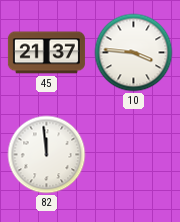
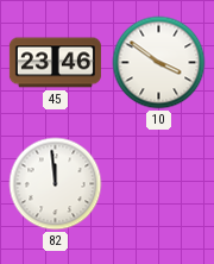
45: 21:37 -> 23:46 (55, 63)
10: 3:46 -> 3:51 (159, 63)
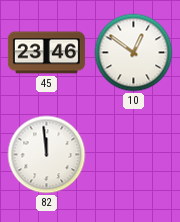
10: 3:51 -> 12:51 (134, 53)
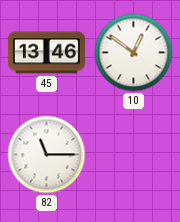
45: 23:46 -> 13:46 (46, 53)
82: 11:59 -> 11:15 (47, 155)
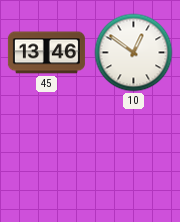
82: 11:15 -> none (47, 155)
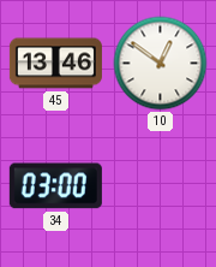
34: none -> 03:00 (55, 186)
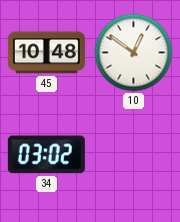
45: 13:46 -> 10:48 (46, 53)
34: 03:00 -> 03:02 (46, 155)
